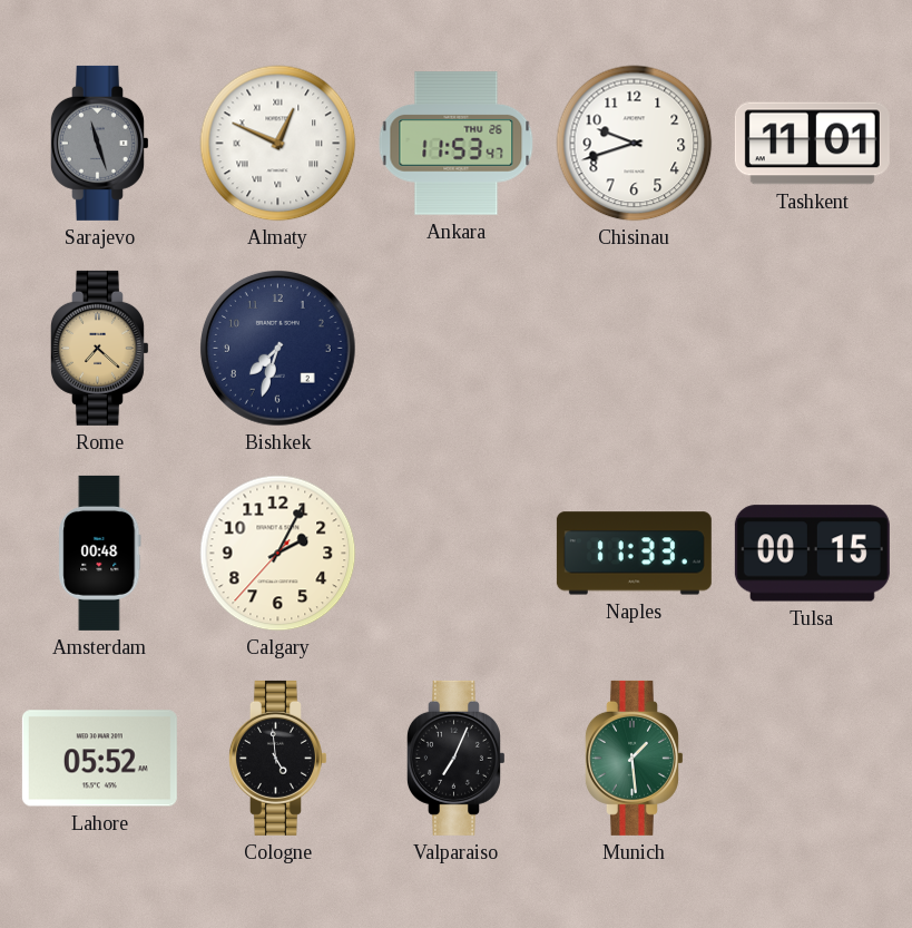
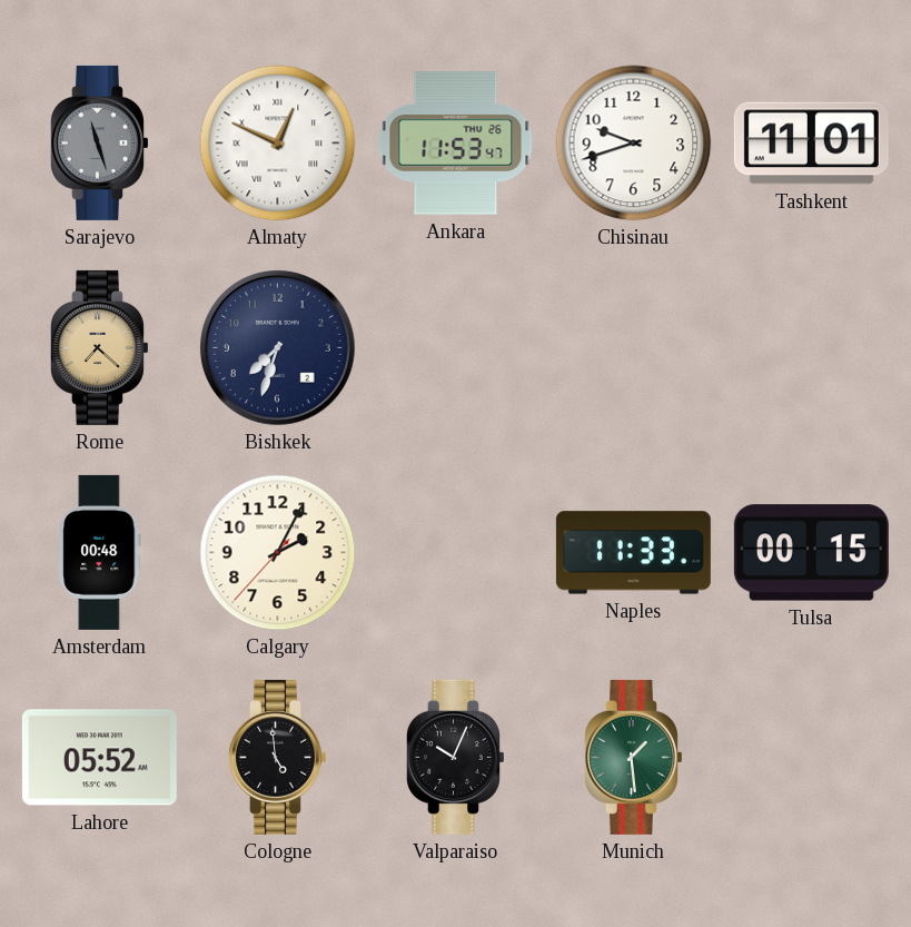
Valparaiso: 7:04 -> 10:04 (456, 757)
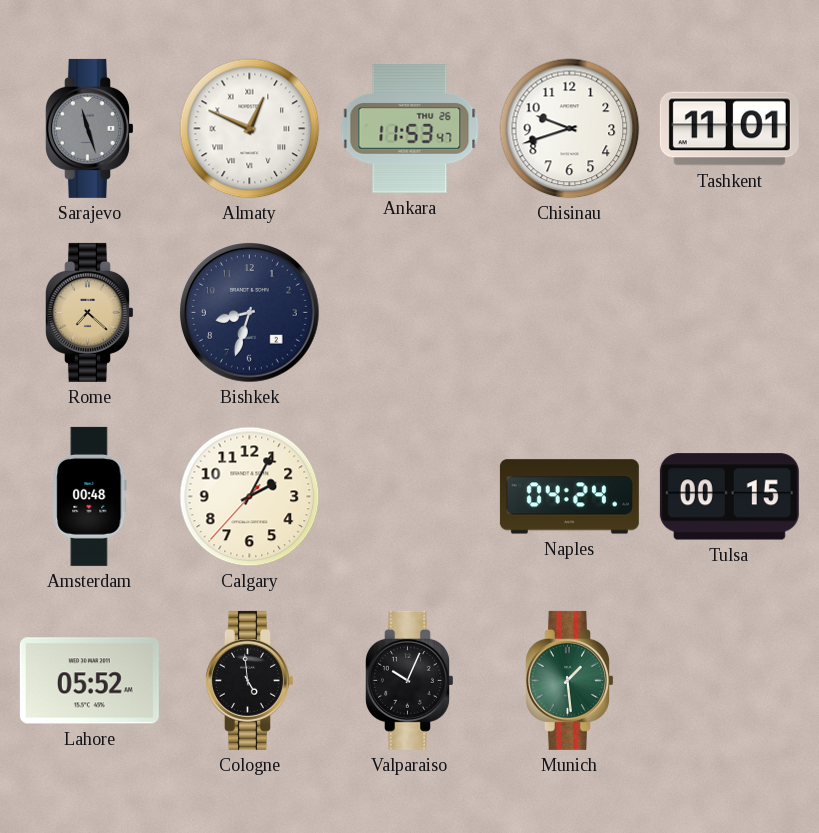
Bishkek: 7:33 -> 8:33 (250, 313)
Naples: 11:33 -> 04:24 (569, 497)
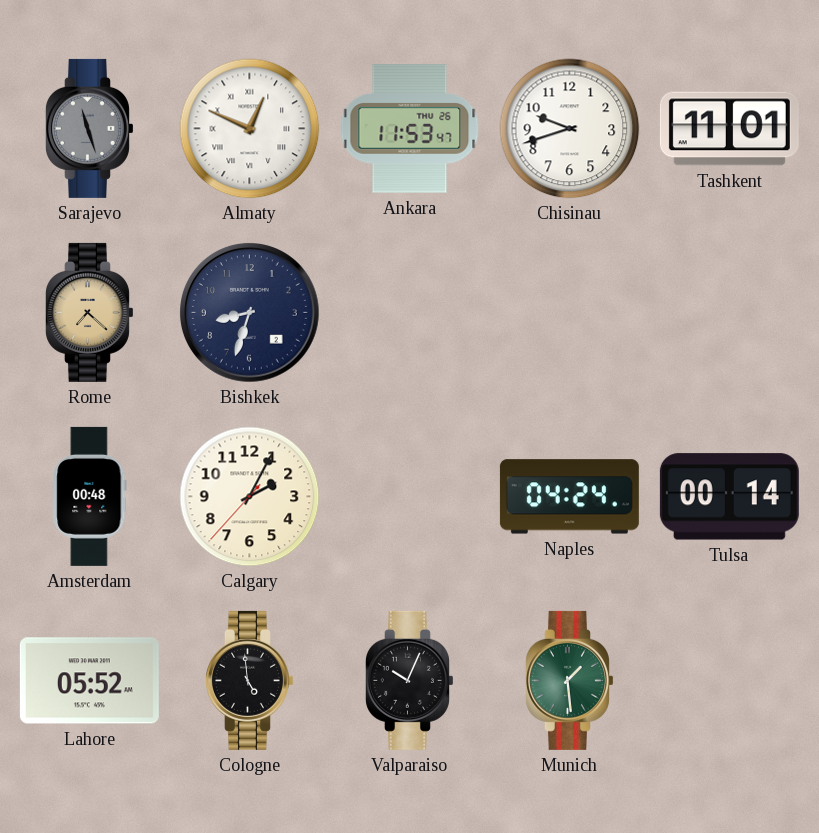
Tulsa: 00:15 -> 00:14 (729, 497)
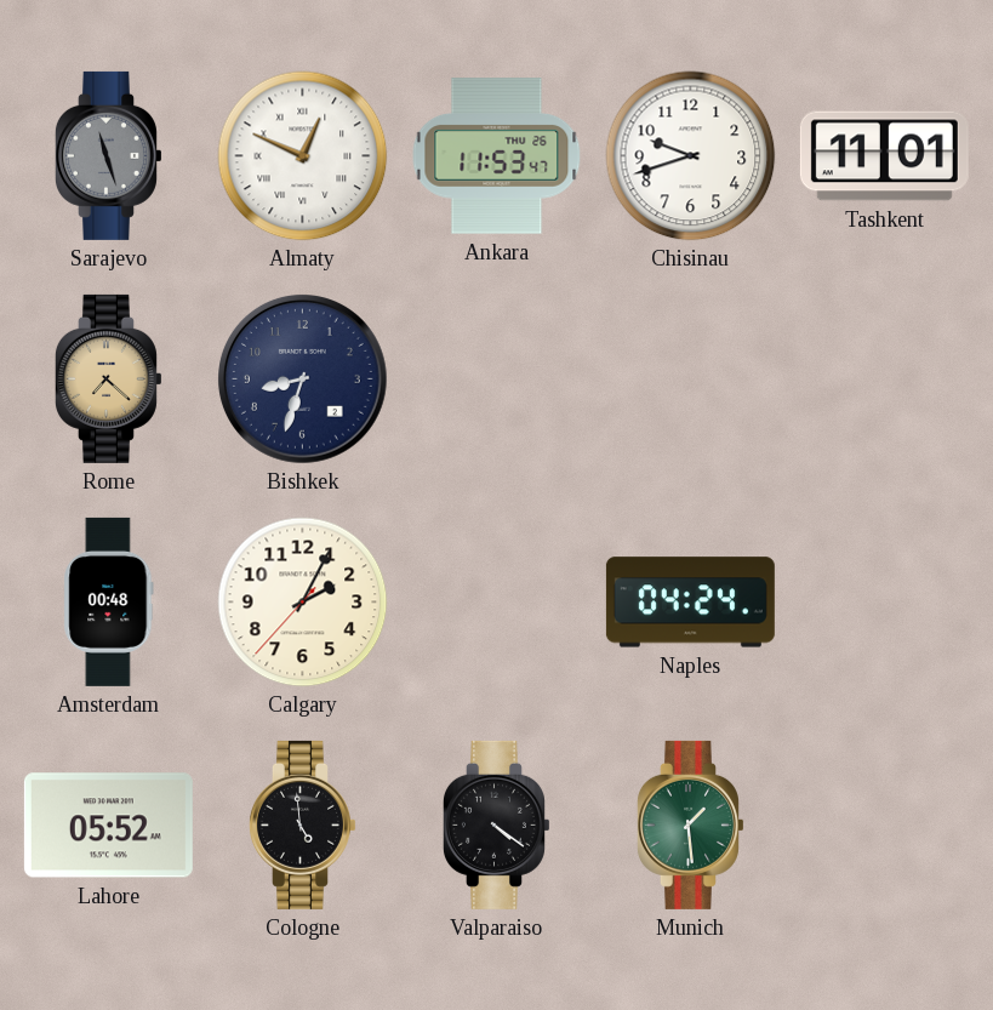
Tulsa: 00:14 -> none (729, 497)
Valparaiso: 10:04 -> 4:21 (497, 824)
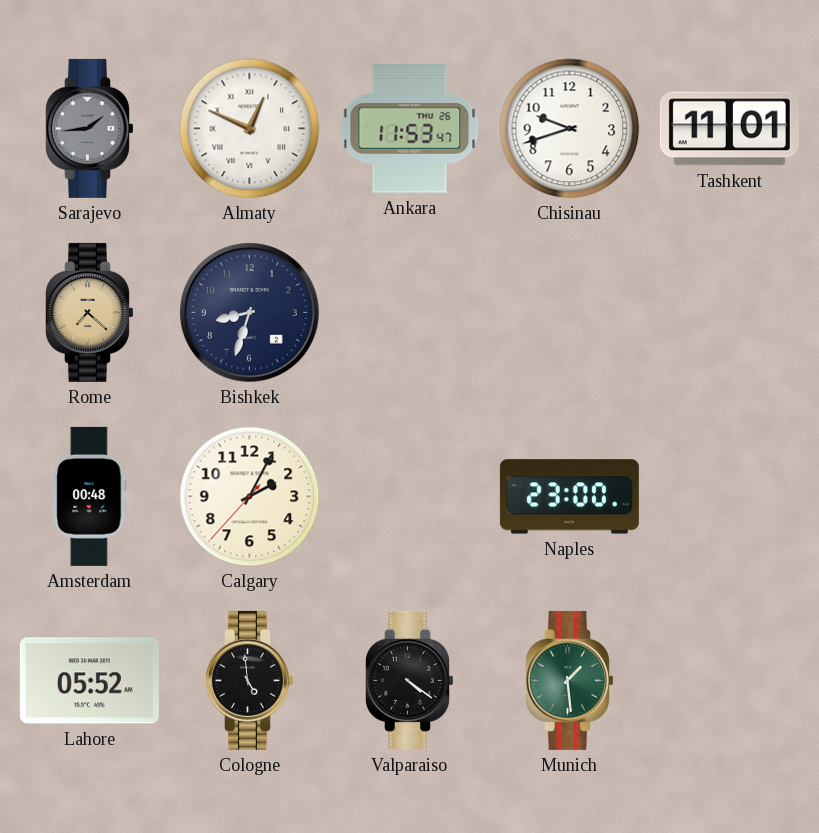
Sarajevo: 11:27 -> 1:44 (90, 128)
Naples: 04:24 -> 23:00 (569, 497)
